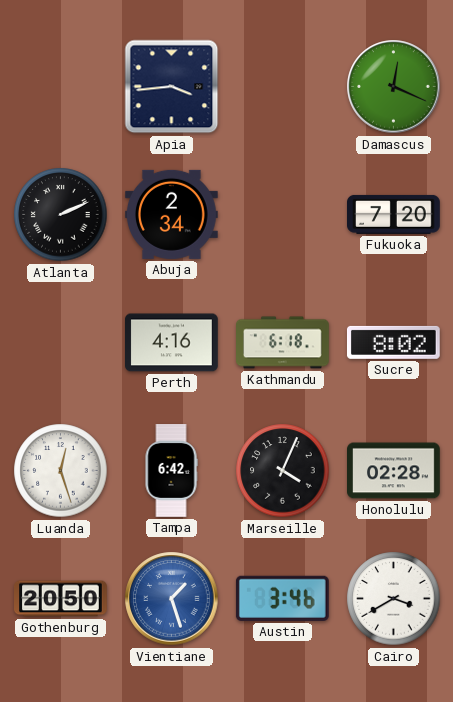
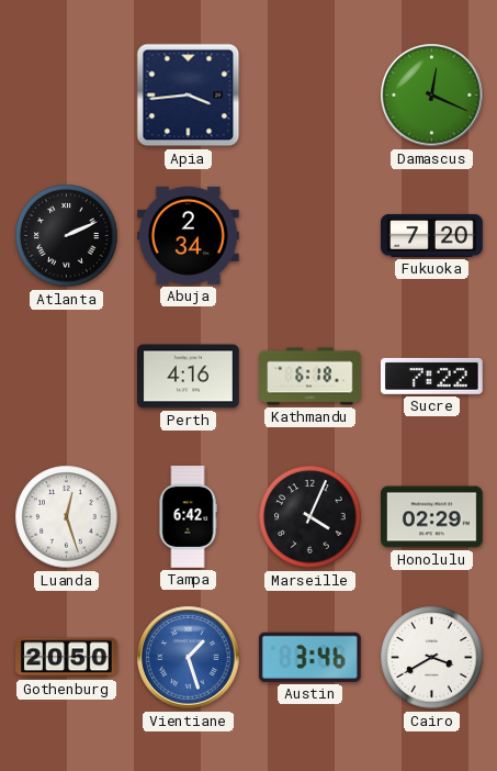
Sucre: 8:02 -> 7:22 (431, 376)
Honolulu: 02:28 -> 02:29 (432, 517)
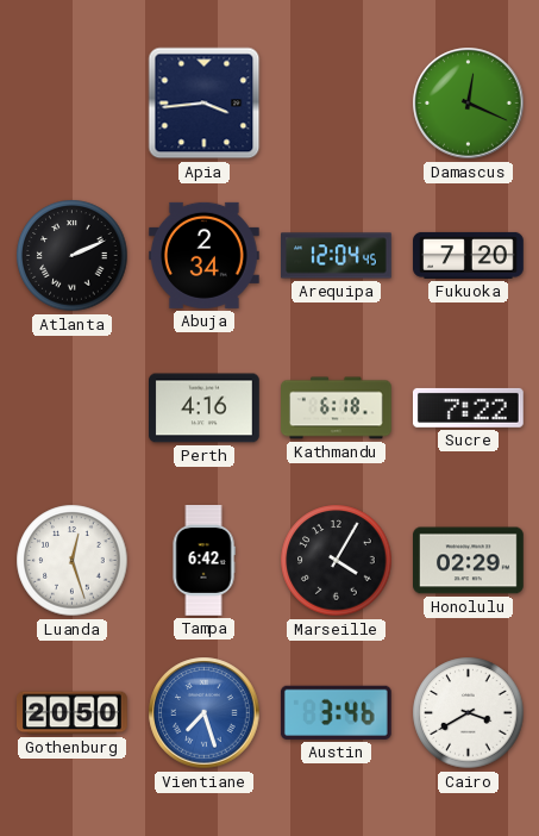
Arequipa: none -> 12:04 (337, 256)
Marseille: 4:04 -> 4:05 (337, 561)
Vientiane: 1:27 -> 7:27 (205, 713)
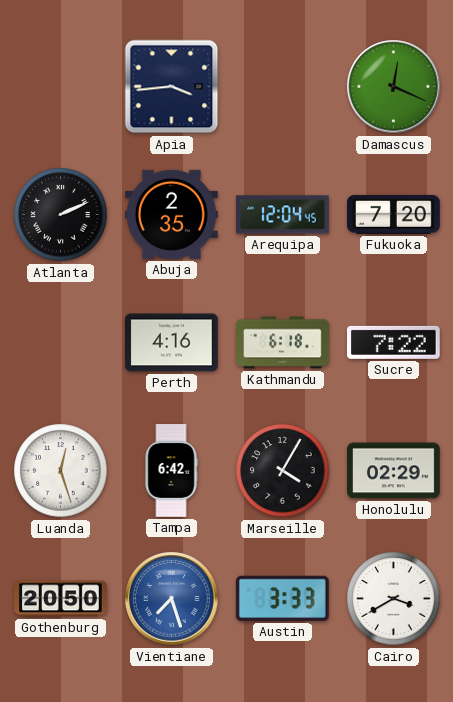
Abuja: 2:34 -> 2:35 (172, 214)
Austin: 3:46 -> 3:33 (282, 598)
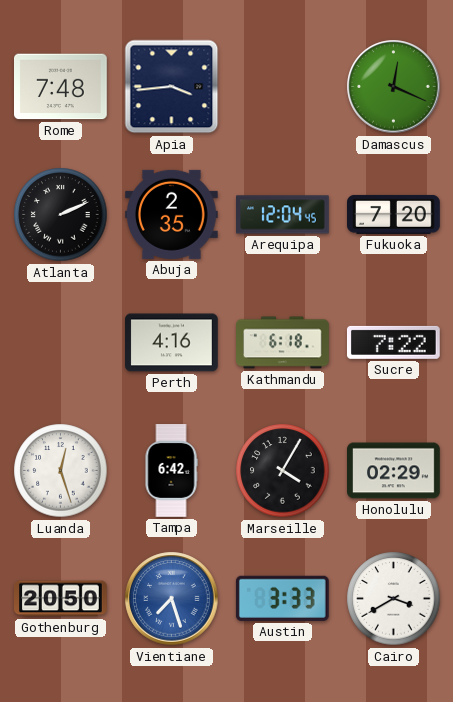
Rome: none -> 7:48 (61, 87)
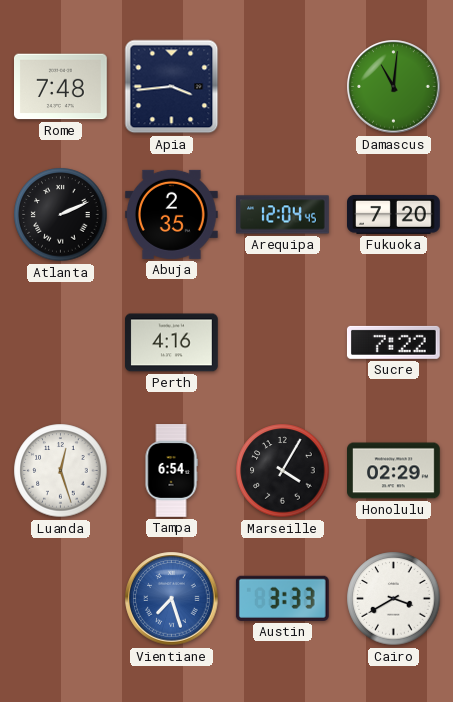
Damascus: 12:19 -> 11:01 (394, 87)
Kathmandu: 6:18 -> none (283, 343)
Tampa: 6:42 -> 6:54 (171, 471)
Gothenburg: 20:50 -> none (61, 599)
